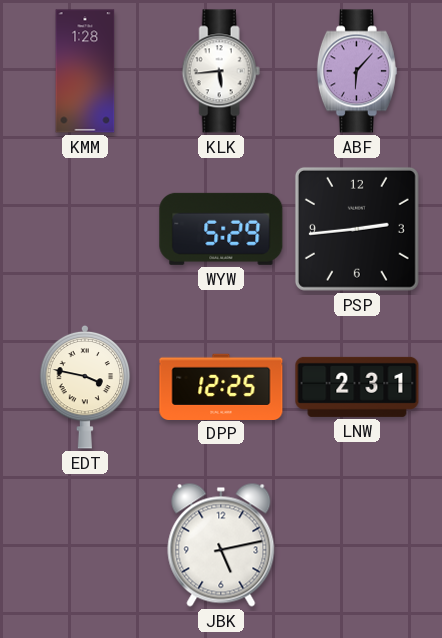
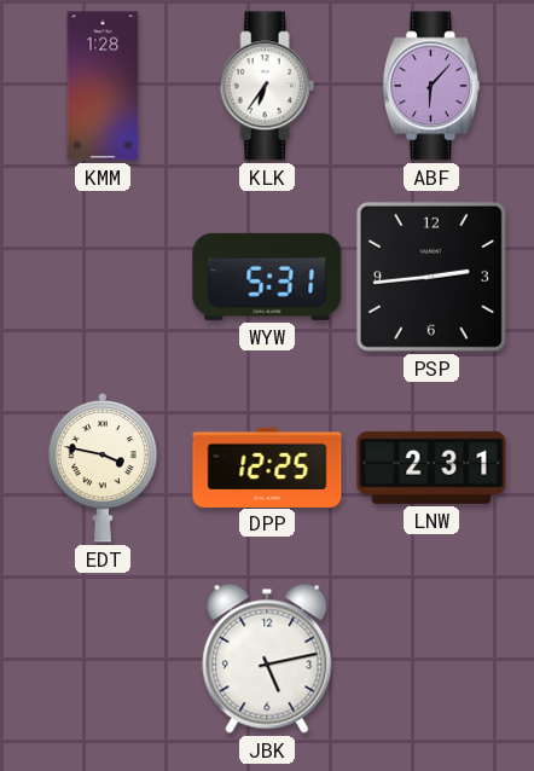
KLK: 5:44 -> 6:36 (267, 86)
WYW: 5:29 -> 5:31 (267, 277)
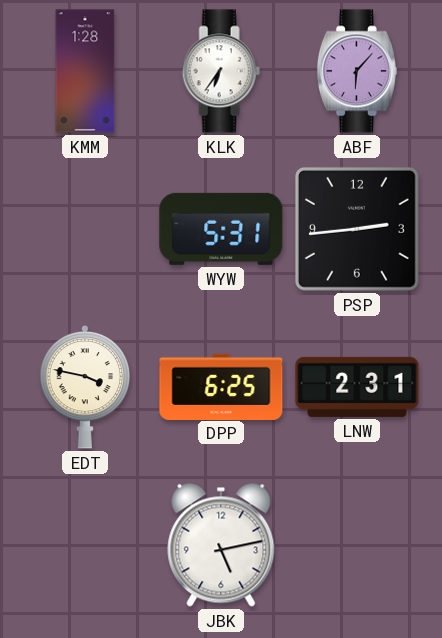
DPP: 12:25 -> 6:25 (221, 386)
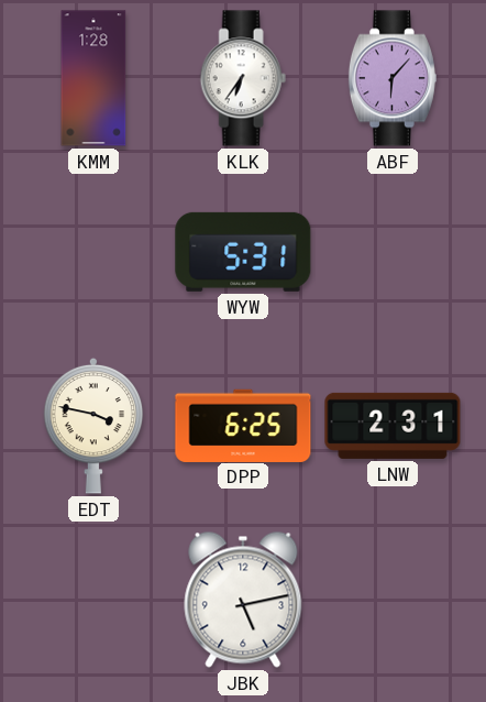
PSP: 2:44 -> none (357, 229)
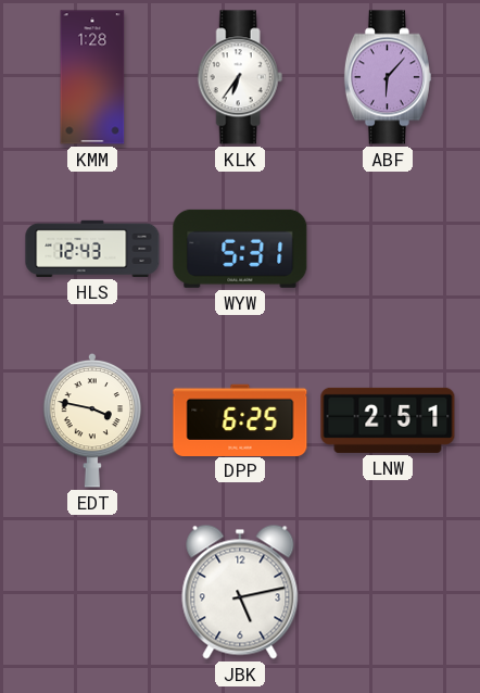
HLS: none -> 12:43 (92, 249)
LNW: 2:31 -> 2:51 (388, 420)
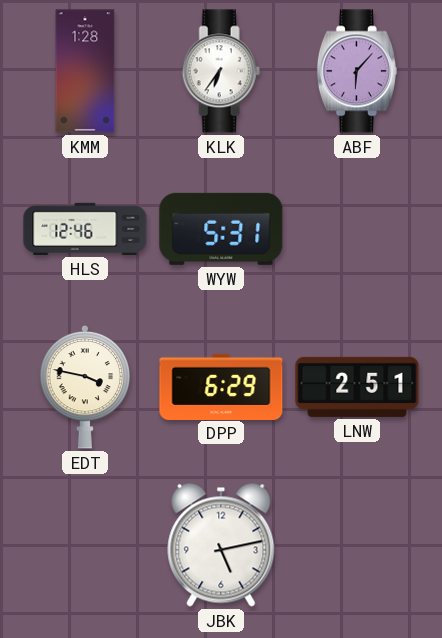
HLS: 12:43 -> 12:46 (85, 229)
DPP: 6:25 -> 6:29 (221, 386)
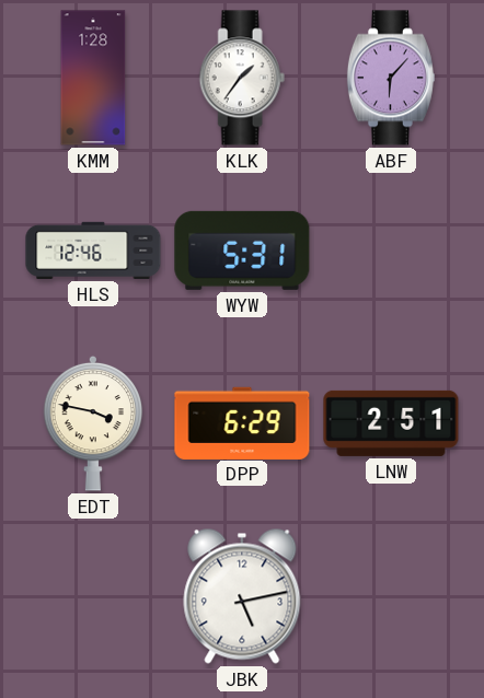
KLK: 6:36 -> 1:36 (242, 78)
